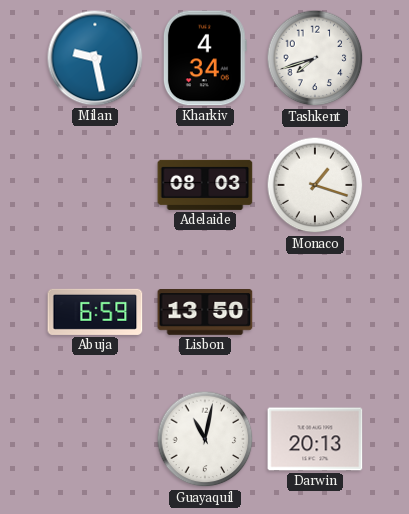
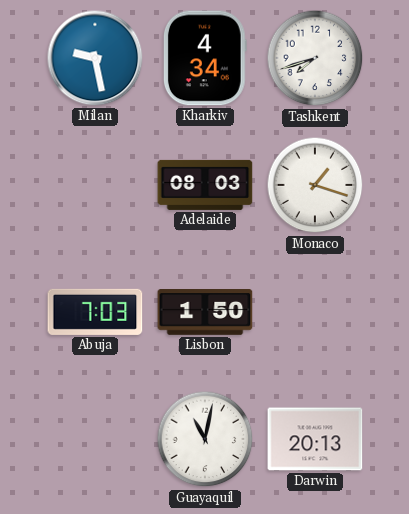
Abuja: 6:59 -> 7:03 (95, 312)
Lisbon: 13:50 -> 1:50 (205, 313)
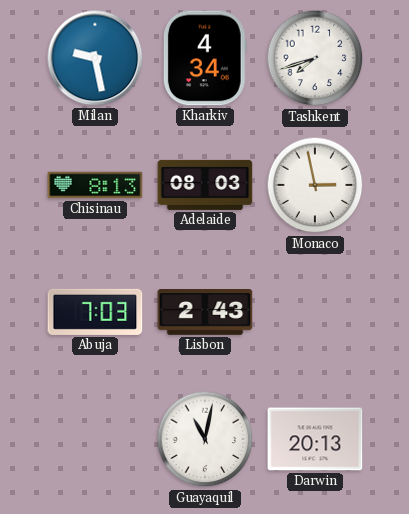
Chisinau: none -> 8:13 (95, 185)
Monaco: 1:18 -> 2:58 (315, 185)
Lisbon: 1:50 -> 2:43 (205, 313)
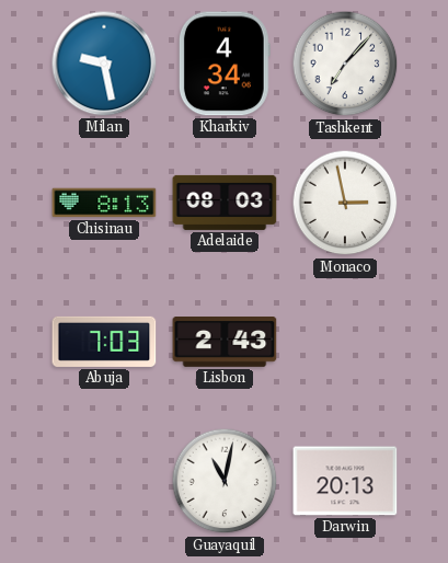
Tashkent: 7:42 -> 7:07 (345, 64)
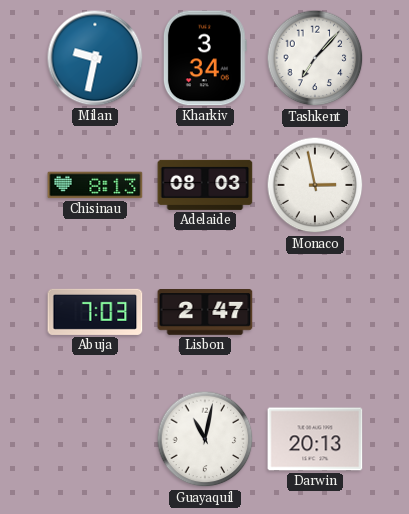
Milan: 9:28 -> 9:32 (95, 58)
Kharkiv: 4:34 -> 3:34 (205, 58)
Lisbon: 2:43 -> 2:47 (205, 313)
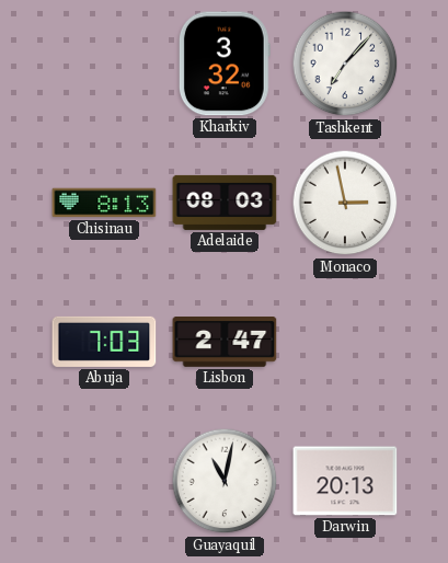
Milan: 9:32 -> none (95, 58)
Kharkiv: 3:34 -> 3:32 (225, 64)
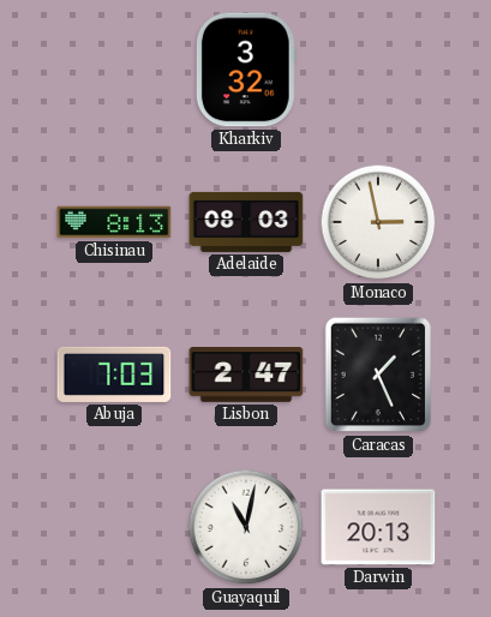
Tashkent: 7:07 -> none (345, 64)
Caracas: none -> 1:26 (378, 375)
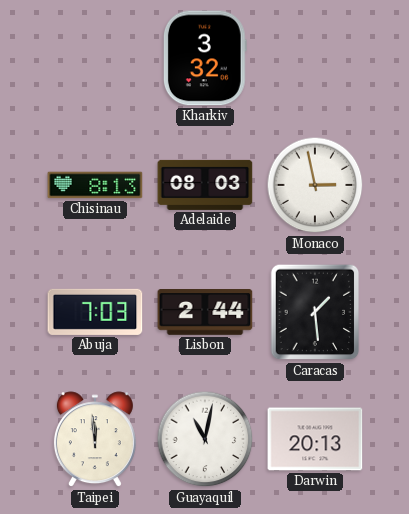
Lisbon: 2:47 -> 2:44 (205, 313)
Caracas: 1:26 -> 1:29 (315, 312)
Taipei: none -> 11:59 (95, 440)
